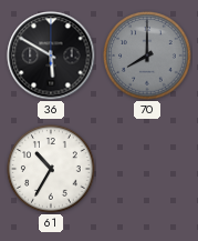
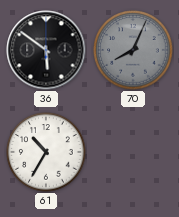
36: 5:50 -> 5:51 (46, 50)
70: 8:00 -> 8:04 (133, 50)
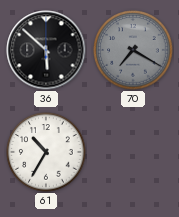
36: 5:51 -> 5:52 (46, 50)
70: 8:04 -> 7:20 (133, 50)
